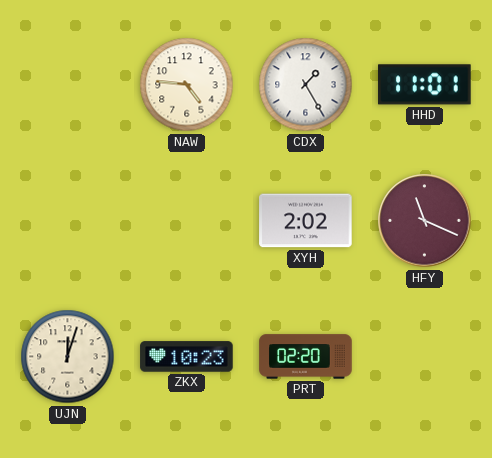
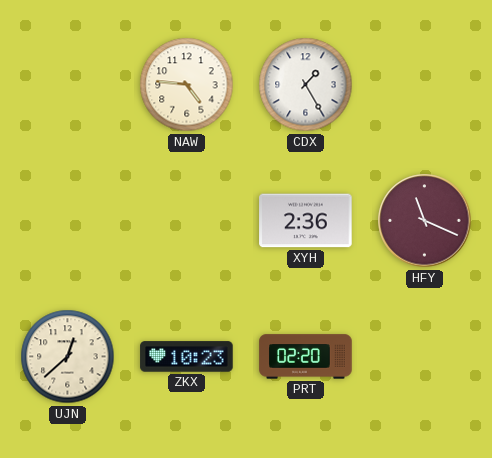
HHD: 11:01 -> none (425, 85)
XYH: 2:02 -> 2:36 (306, 221)
UJN: 12:03 -> 12:38 (68, 357)
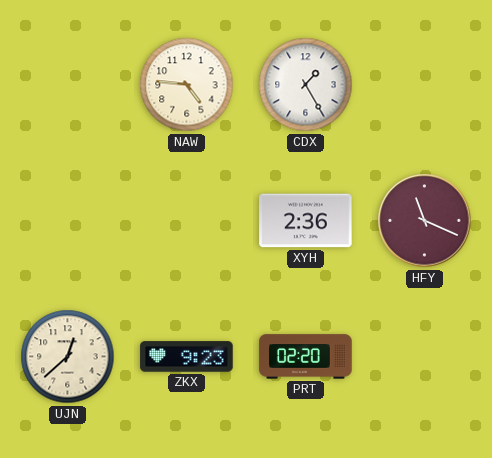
ZKX: 10:23 -> 9:23 (187, 357)
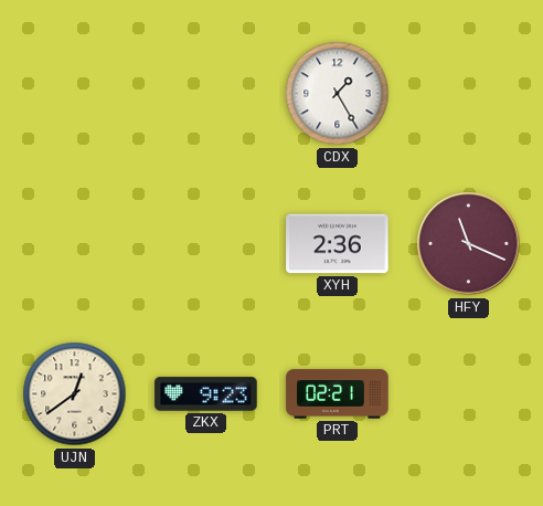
NAW: 4:46 -> none (187, 85)
UJN: 12:38 -> 12:39 (75, 394)
PRT: 02:20 -> 02:21 (338, 394)
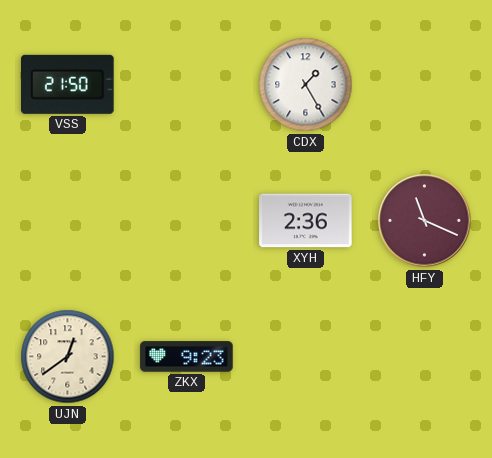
VSS: none -> 21:50 (68, 84)
PRT: 02:21 -> none (338, 394)
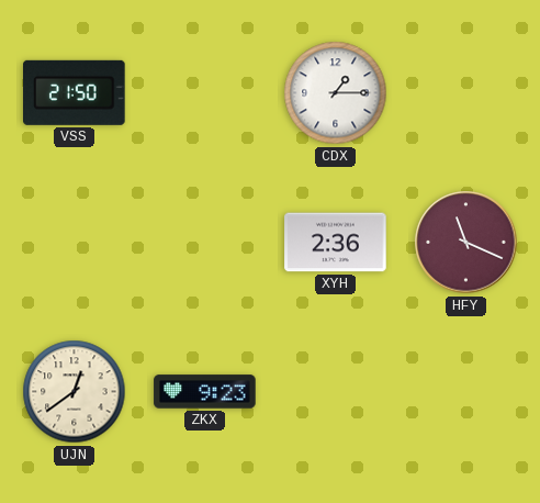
CDX: 1:25 -> 1:15 (336, 93)
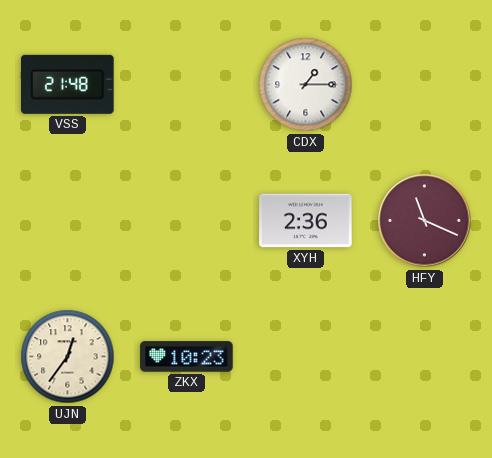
VSS: 21:50 -> 21:48 (68, 84)
UJN: 12:39 -> 12:36 (68, 357)
ZKX: 9:23 -> 10:23 (187, 357)
